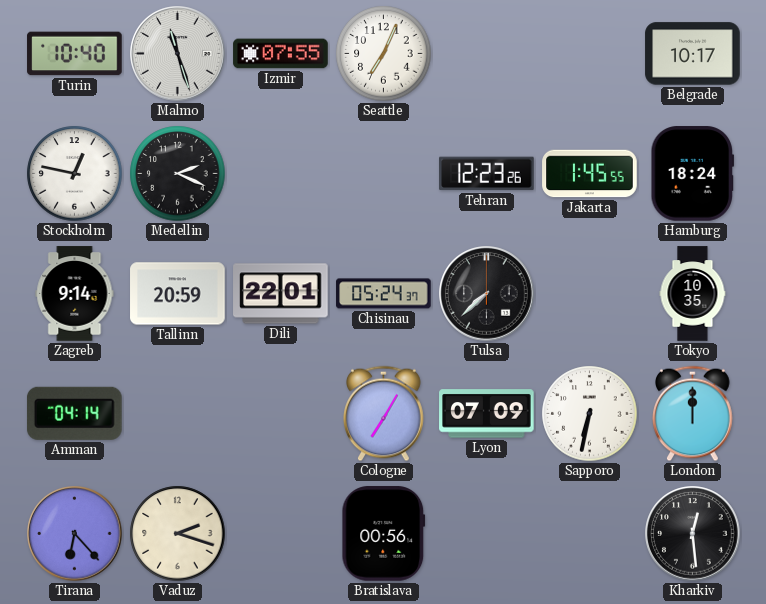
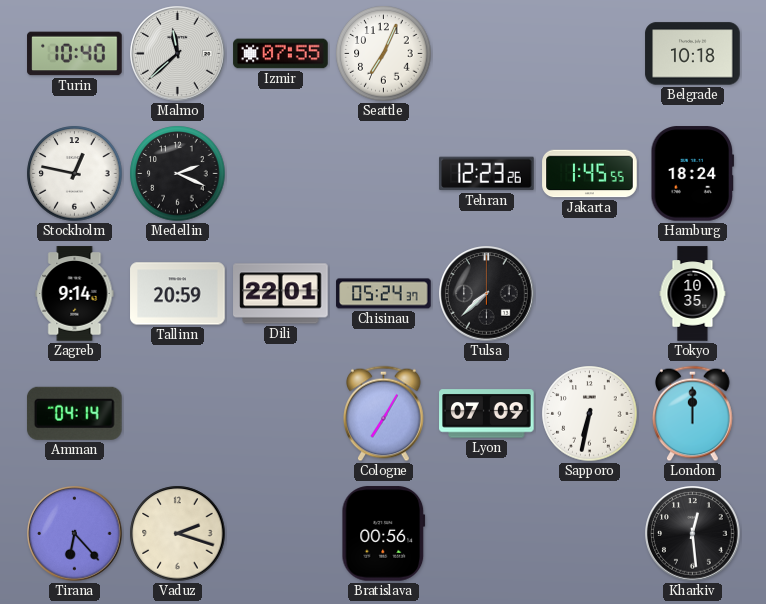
Malmo: 11:27 -> 11:38 (178, 54)
Belgrade: 10:17 -> 10:18 (693, 54)
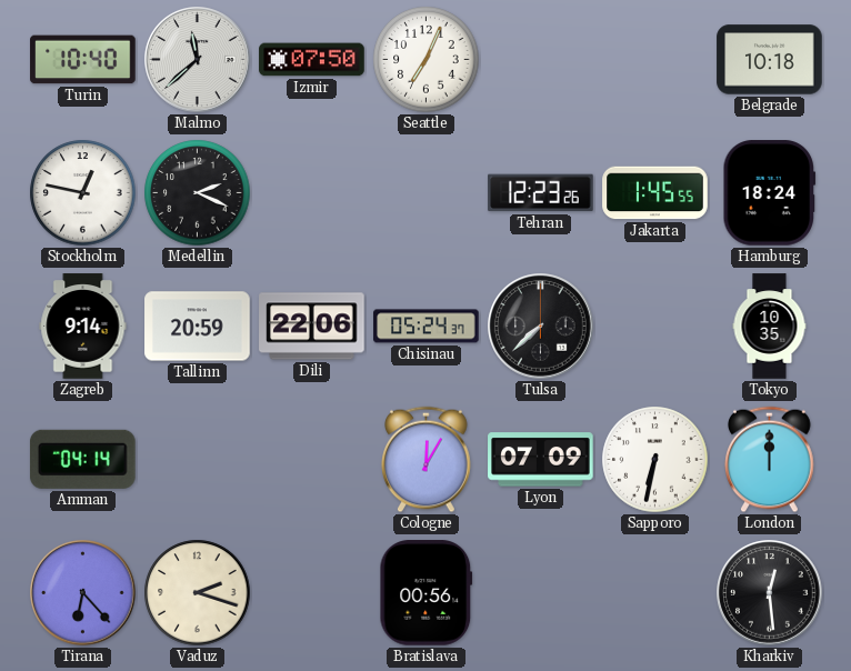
Izmir: 07:55 -> 07:50 (312, 60)
Dili: 22:01 -> 22:06 (312, 327)
Cologne: 7:05 -> 12:05 (427, 460)
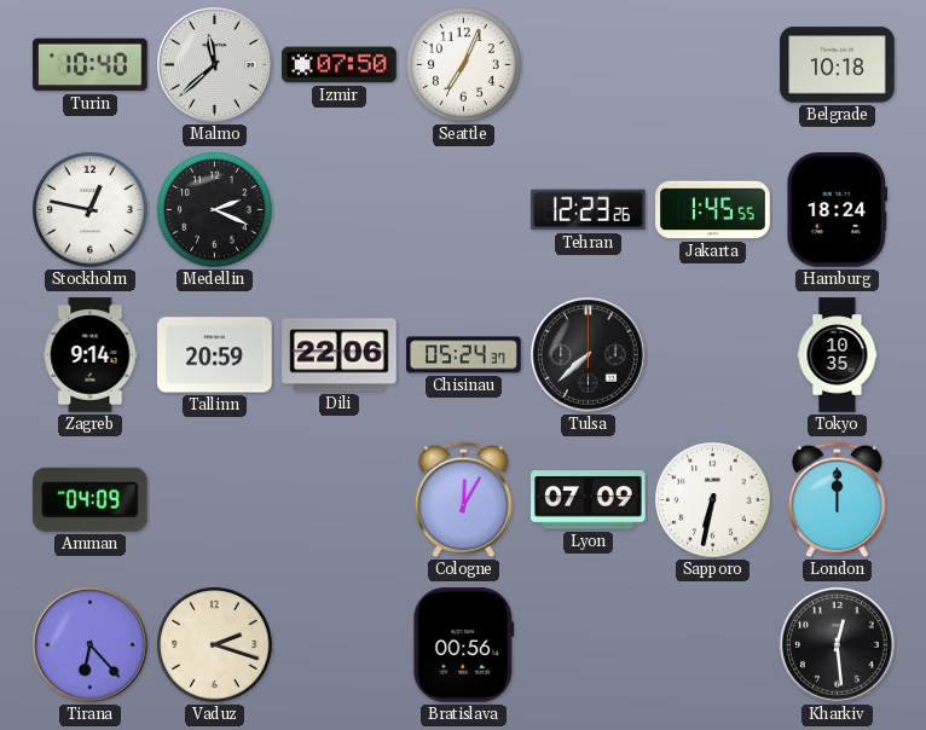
Amman: 04:14 -> 04:09 (89, 499)
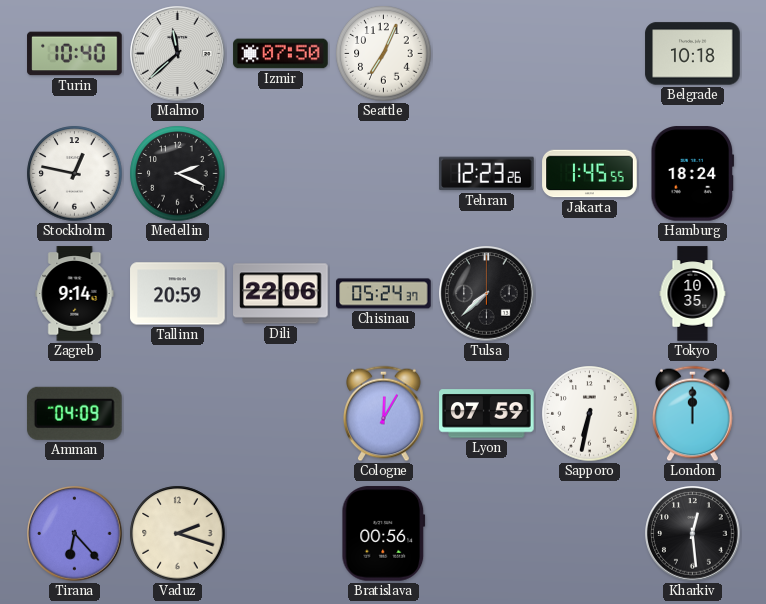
Lyon: 07:09 -> 07:59 (487, 414)
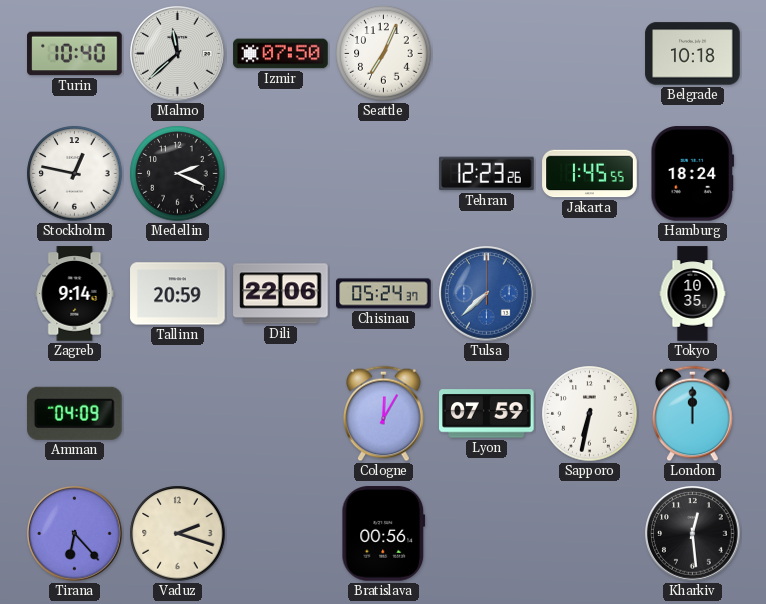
Tulsa dial: black -> blue (487, 294)
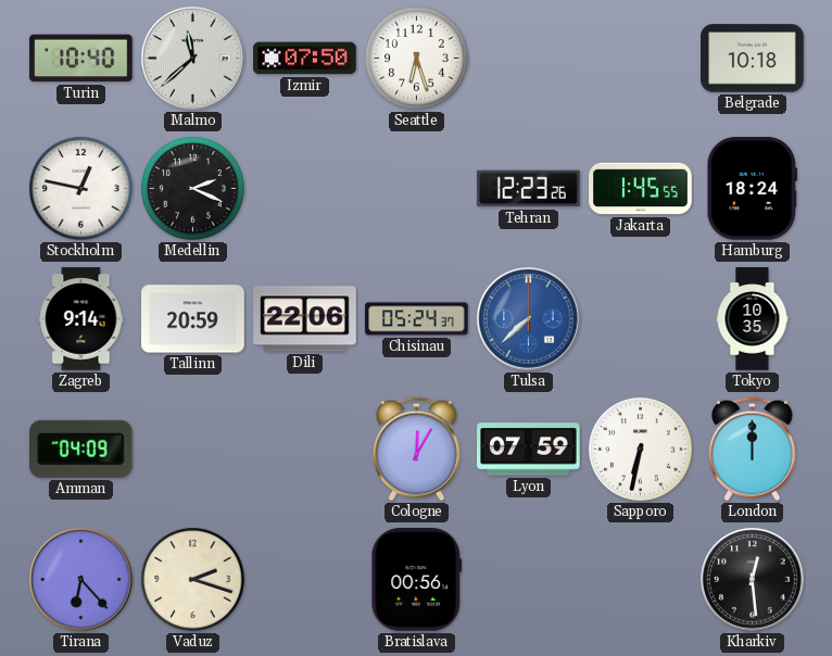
Seattle: 7:04 -> 6:27 (417, 59)
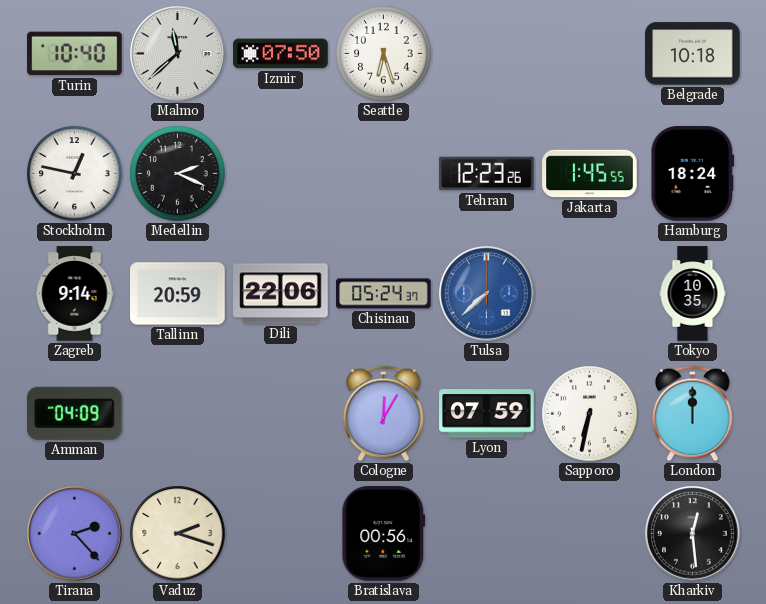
Tirana: 6:23 -> 2:23 (75, 534)
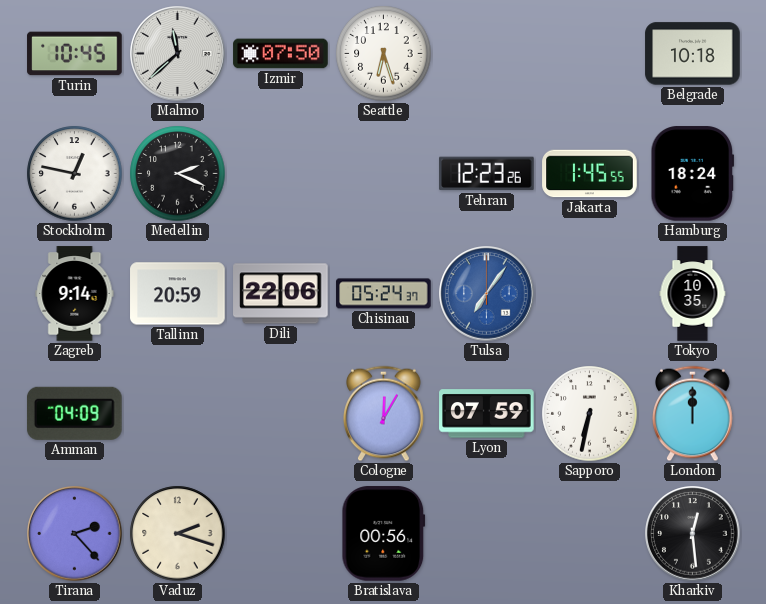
Turin: 10:40 -> 10:45 (75, 54)
Tulsa: 7:38 -> 7:06 (487, 294)
